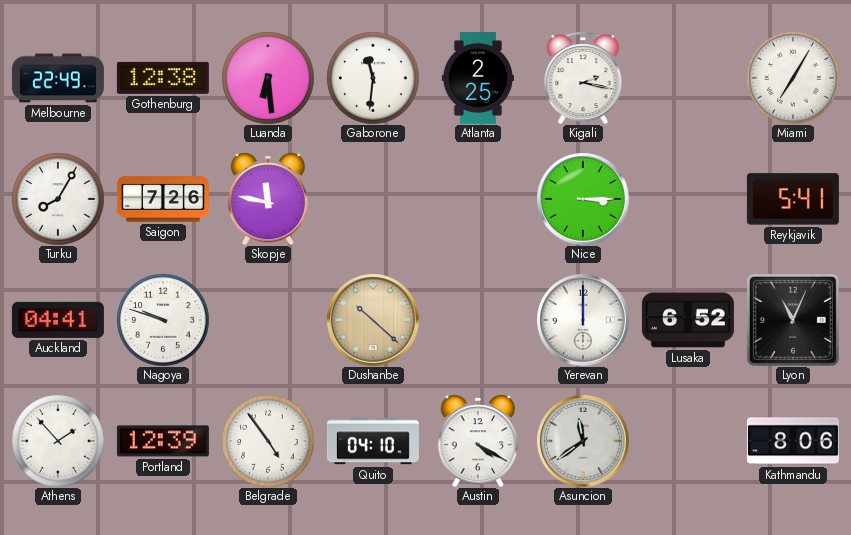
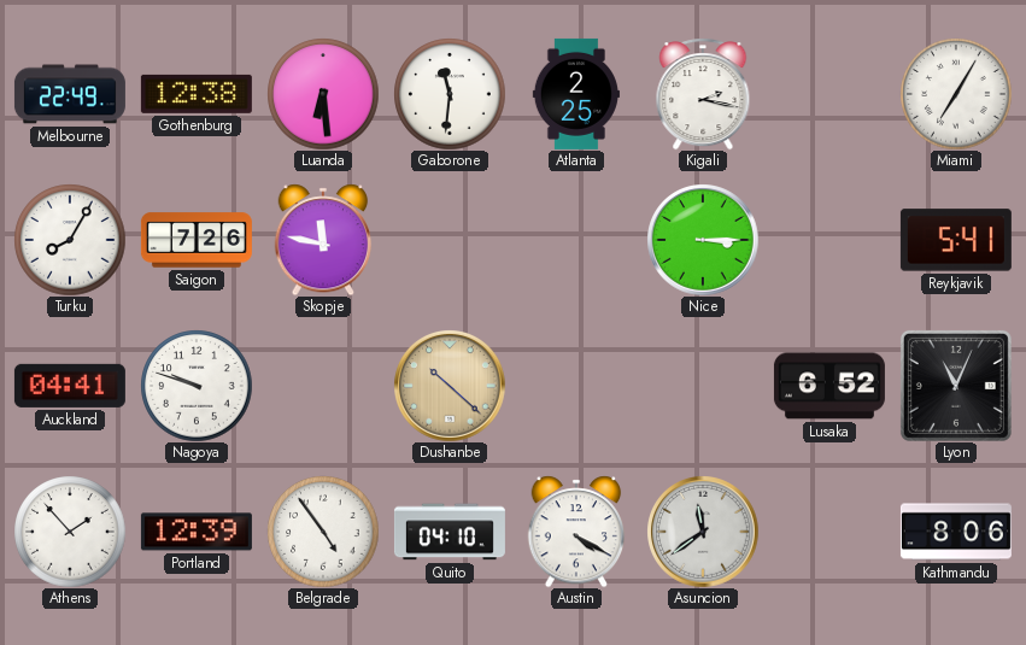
Yerevan: 12:00 -> none (583, 320)
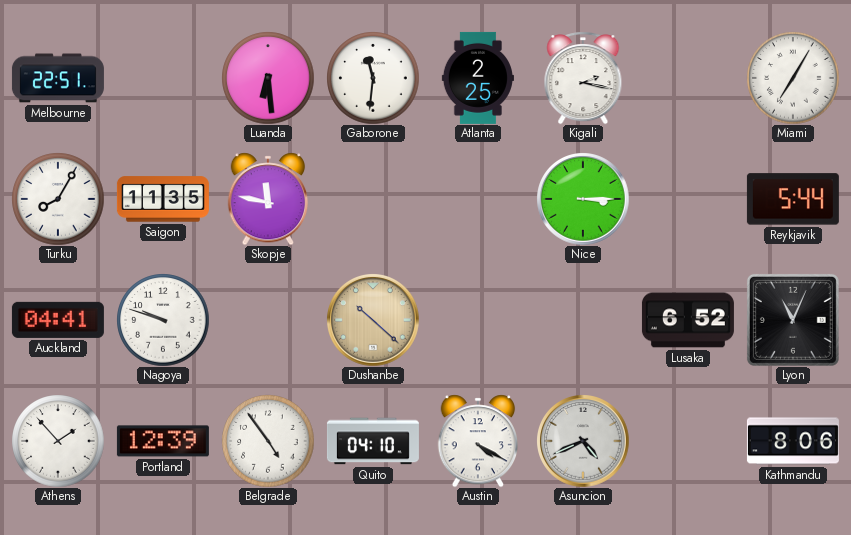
Melbourne: 22:49 -> 22:51 (58, 78)
Gothenburg: 12:38 -> none (197, 94)
Saigon: 7:26 -> 11:35 (163, 199)
Reykjavik: 5:41 -> 5:44 (793, 199)
Asuncion: 11:39 -> 4:41 (583, 441)
